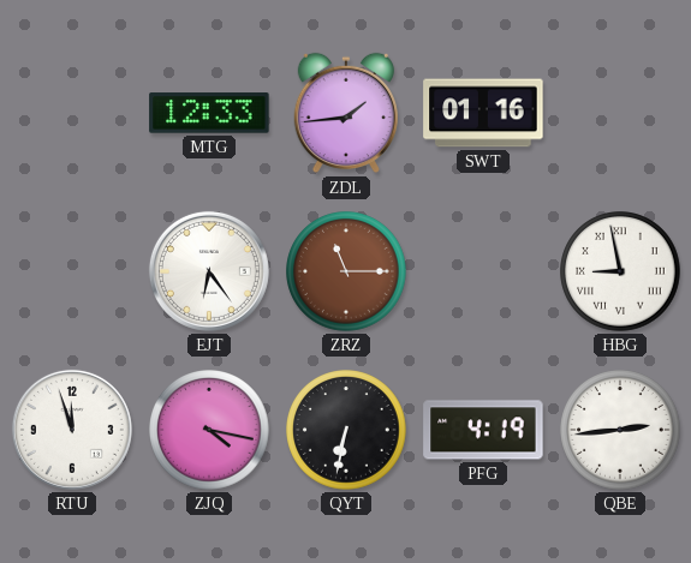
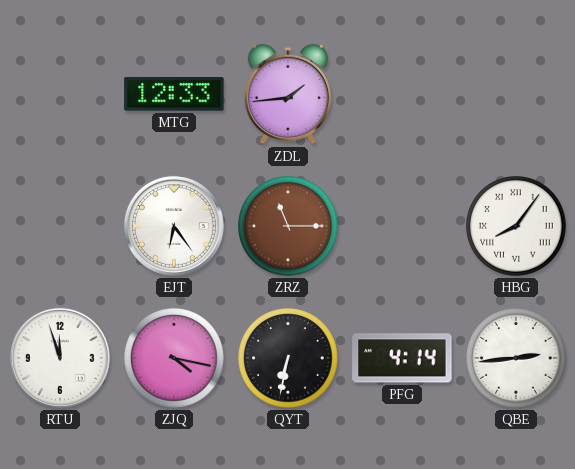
SWT: 01:16 -> none (483, 113)
HBG: 8:58 -> 8:06 (516, 226)
PFG: 4:19 -> 4:14 (402, 358)
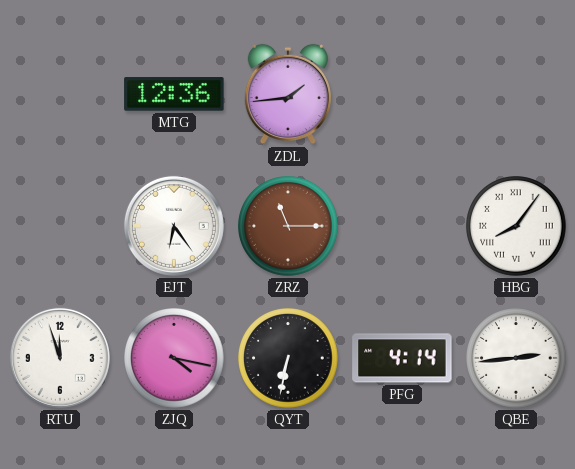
MTG: 12:33 -> 12:36 (174, 94)
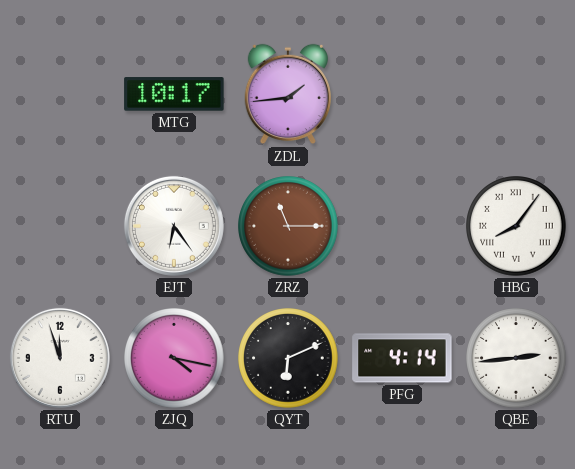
MTG: 12:36 -> 10:17 (174, 94)
QYT: 6:32 -> 6:11 (288, 358)
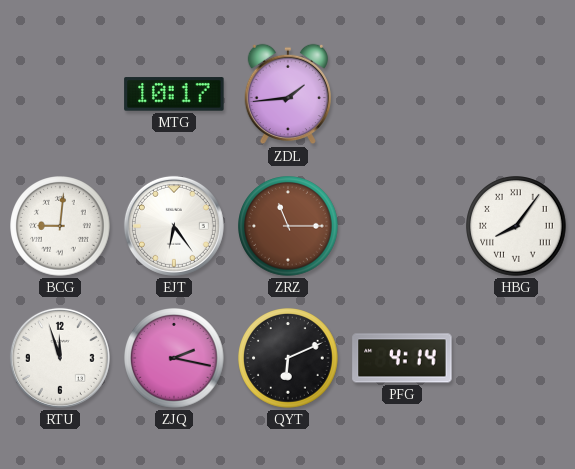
BCG: none -> 9:01 (60, 226)
ZJQ: 4:17 -> 2:17 (174, 358)
QBE: 2:44 -> none (516, 358)
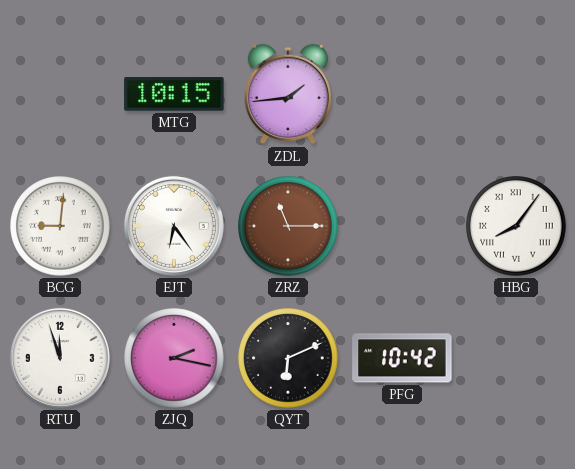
MTG: 10:17 -> 10:15 (174, 94)
PFG: 4:14 -> 10:42 (402, 358)
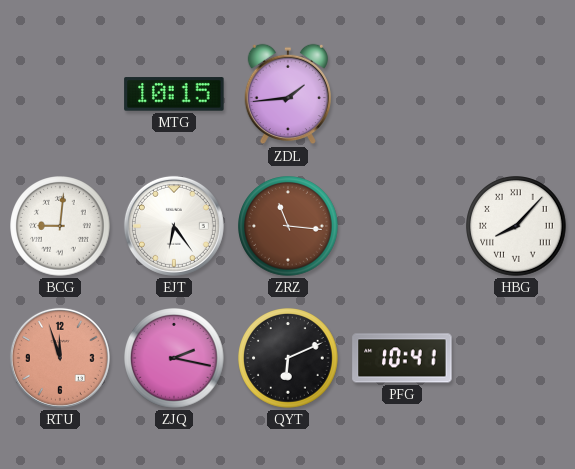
ZRZ: 11:15 -> 11:16 (288, 226)
HBG: 8:06 -> 8:07 (516, 226)
RTU dial: white -> salmon (60, 358)
PFG: 10:42 -> 10:41 (402, 358)
